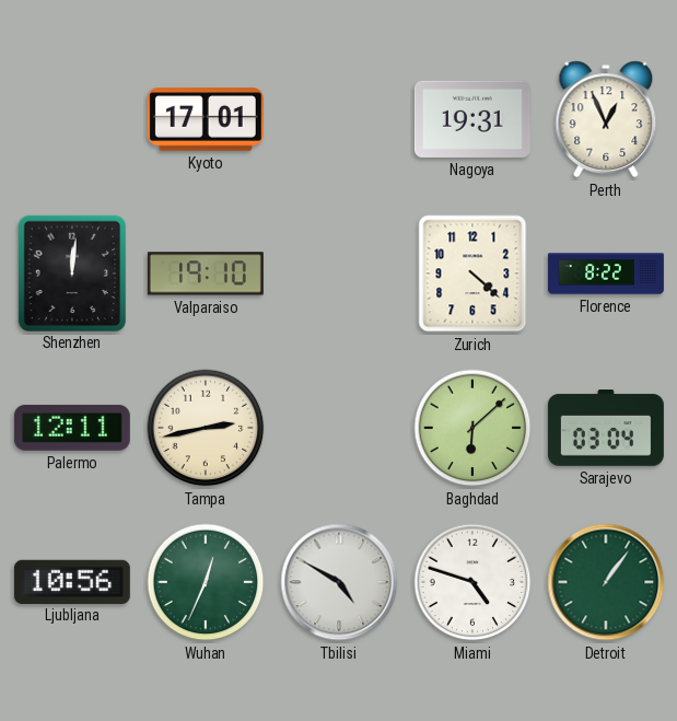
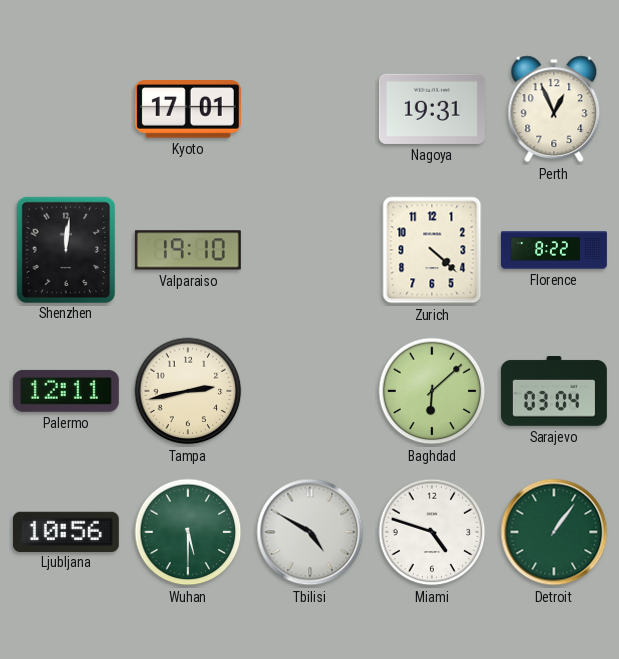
Wuhan: 12:34 -> 5:30 (188, 532)
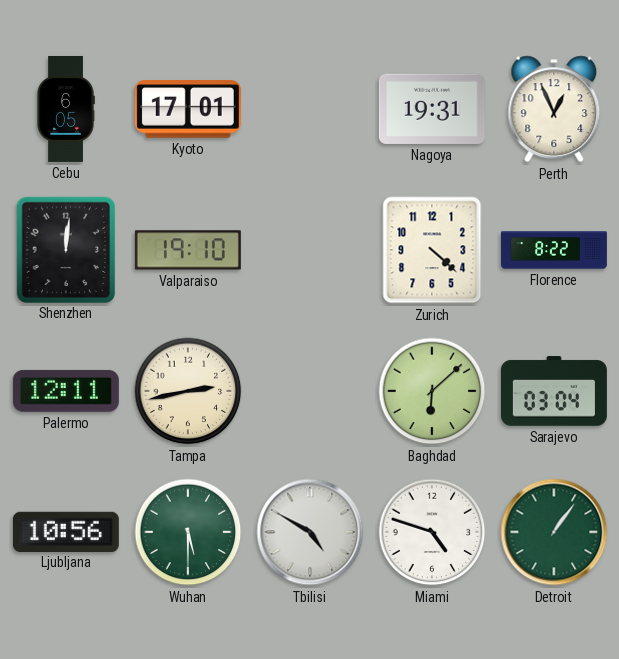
Cebu: none -> 6:05 (66, 109)
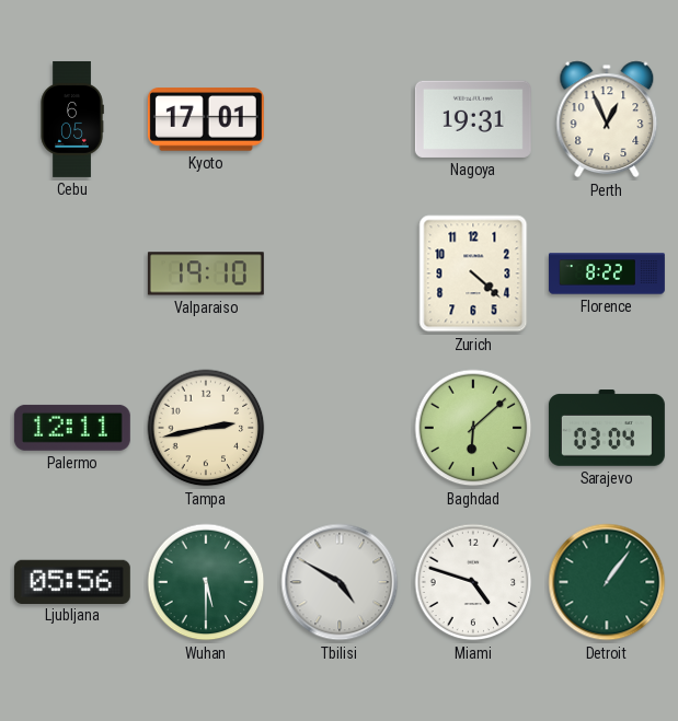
Shenzhen: 12:01 -> none (65, 249)
Ljubljana: 10:56 -> 05:56 (72, 581)
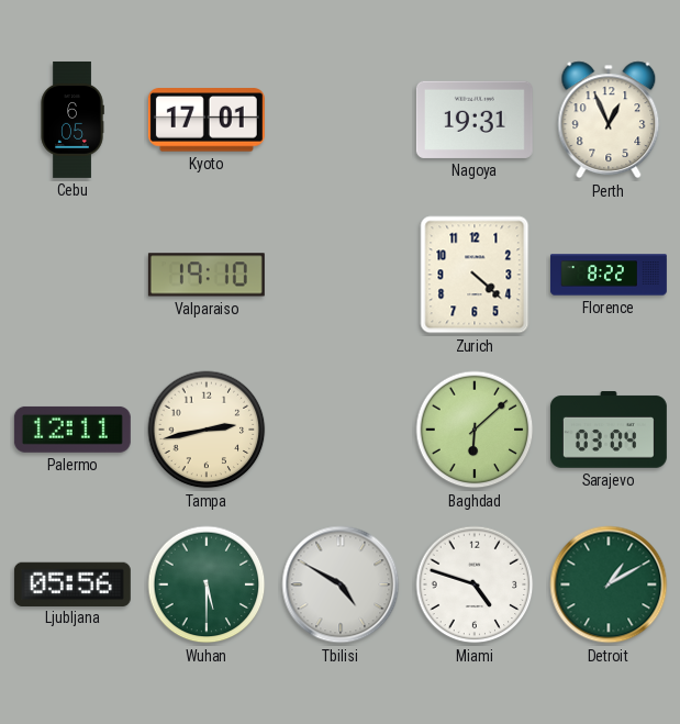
Detroit: 1:06 -> 1:10 (609, 584)
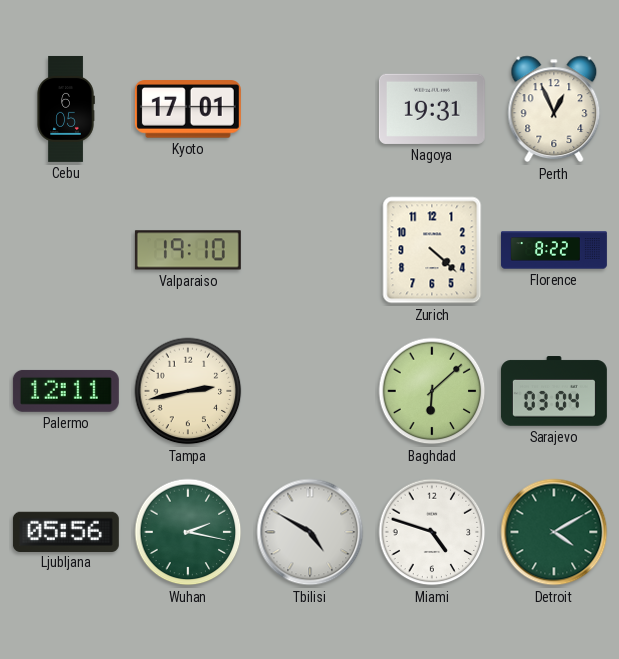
Wuhan: 5:30 -> 2:17 (188, 532)
Detroit: 1:10 -> 4:10 (554, 532)
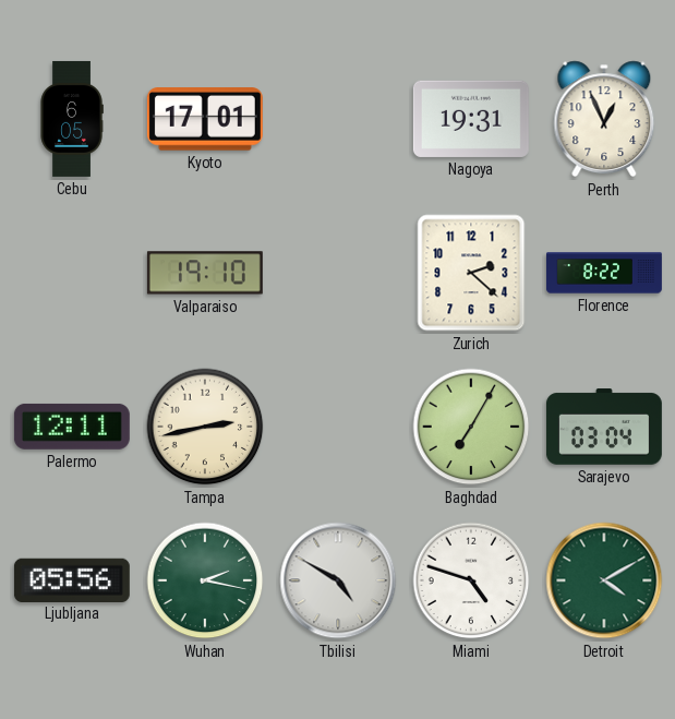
Zurich: 4:22 -> 2:22 (471, 273)
Baghdad: 6:08 -> 7:05 (471, 427)
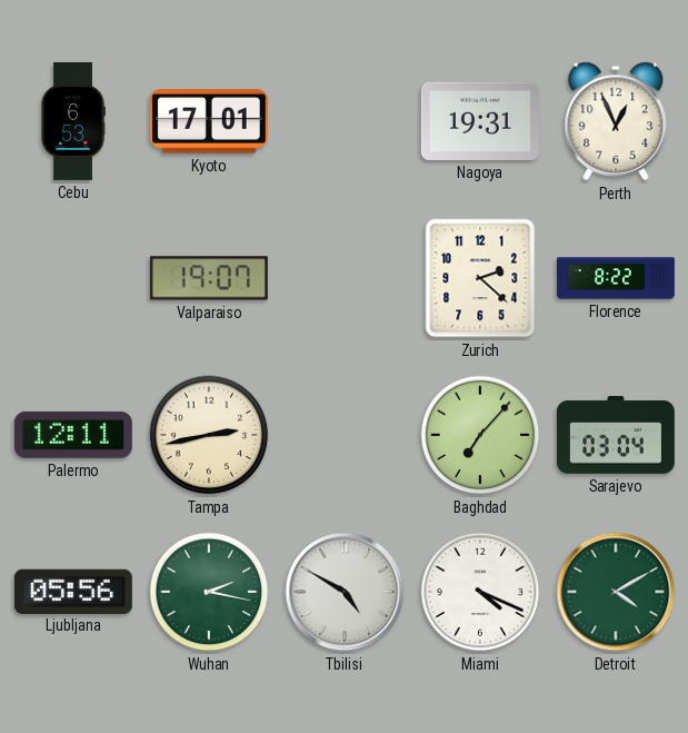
Cebu: 6:05 -> 6:53 (73, 121)
Valparaiso: 19:10 -> 19:07 (209, 278)
Baghdad: 7:05 -> 7:07 (480, 435)
Miami: 4:48 -> 4:19 (480, 592)
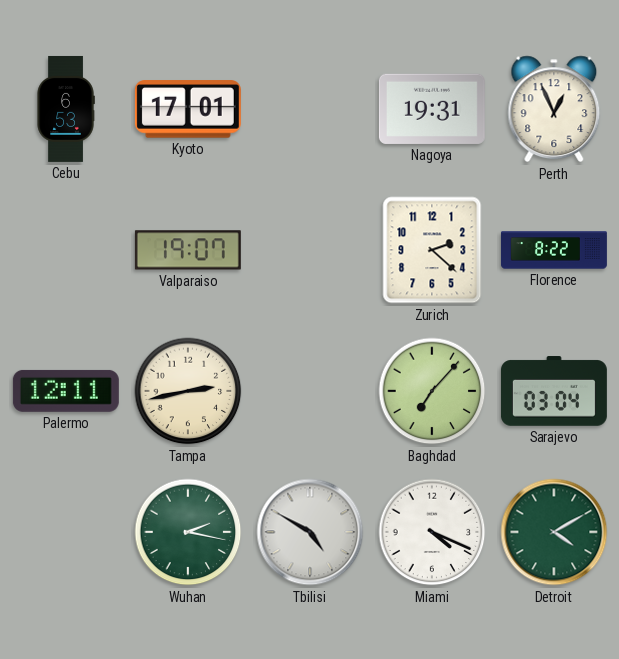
Ljubljana: 05:56 -> none (73, 591)
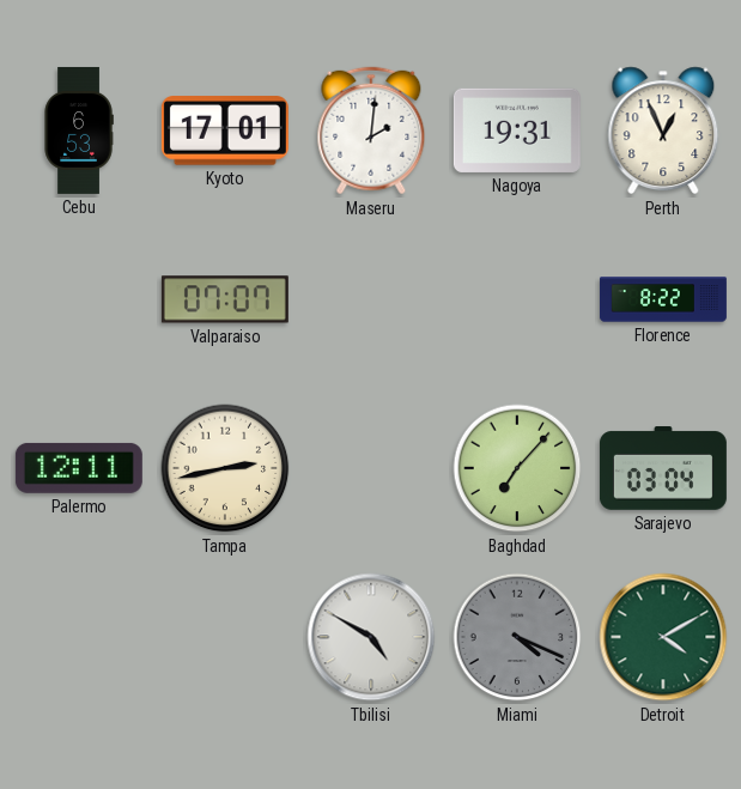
Maseru: none -> 2:01 (371, 131)
Valparaiso: 19:07 -> 07:07 (225, 299)
Zurich: 2:22 -> none (432, 250)
Wuhan: 2:17 -> none (188, 532)
Miami dial: white -> grey (517, 637)
